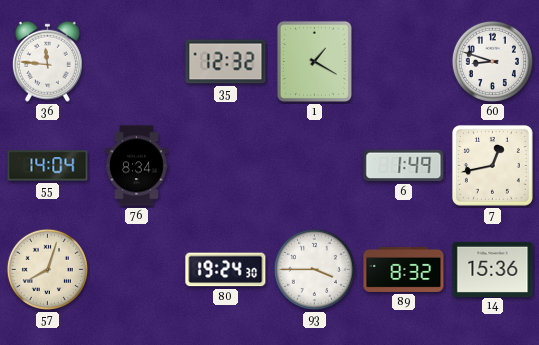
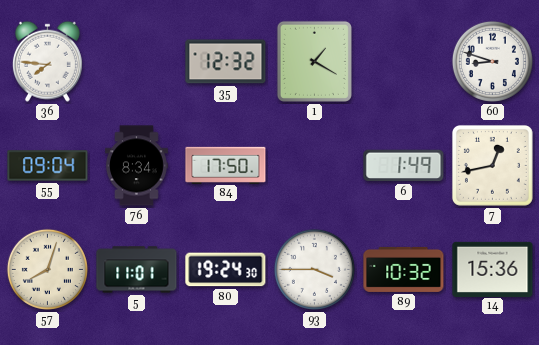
36: 11:46 -> 7:46 (47, 61)
55: 14:04 -> 09:04 (48, 166)
84: none -> 17:50 (226, 165)
5: none -> 11:01 (137, 270)
89: 8:32 -> 10:32 (404, 269)
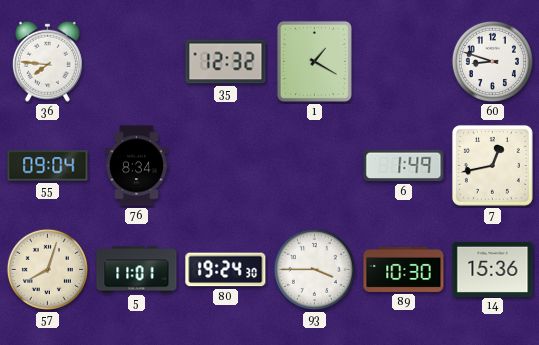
84: 17:50 -> none (226, 165)
89: 10:32 -> 10:30 (404, 269)
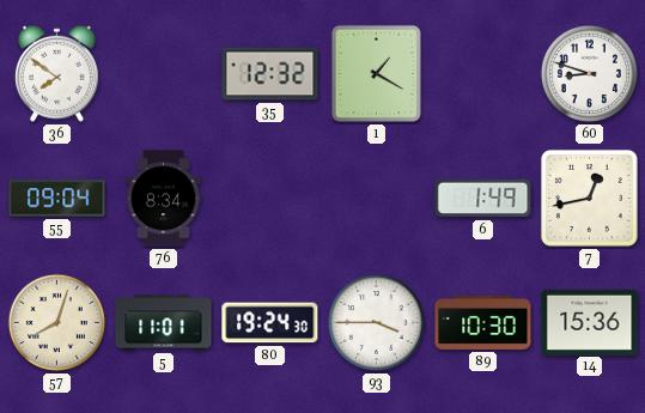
36: 7:46 -> 7:51 (56, 73)
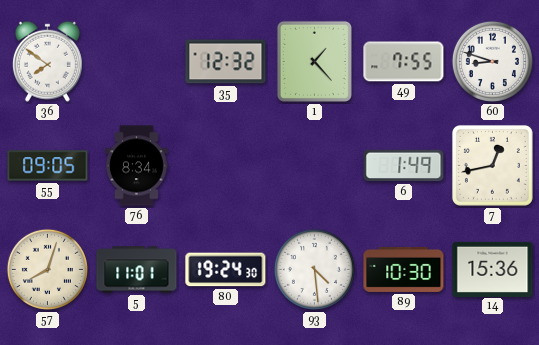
1: 1:20 -> 1:23 (314, 61)
49: none -> 7:55 (404, 62)
55: 09:04 -> 09:05 (48, 166)
93: 3:45 -> 4:29 (314, 269)
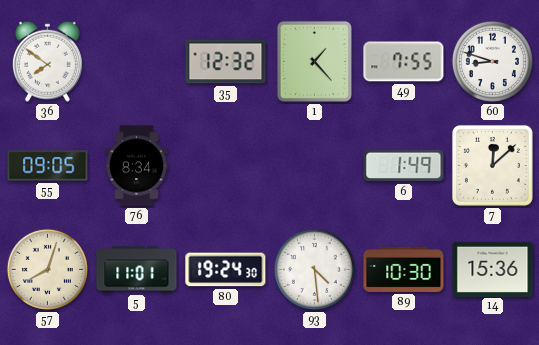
7: 12:43 -> 12:08 (492, 165)
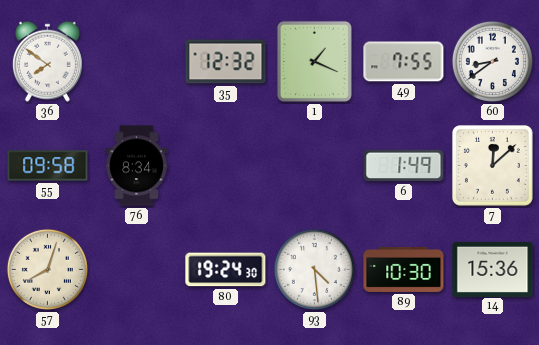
1: 1:23 -> 1:19 (314, 61)
60: 8:48 -> 8:39 (492, 61)
55: 09:05 -> 09:58 (48, 166)
5: 11:01 -> none (137, 270)
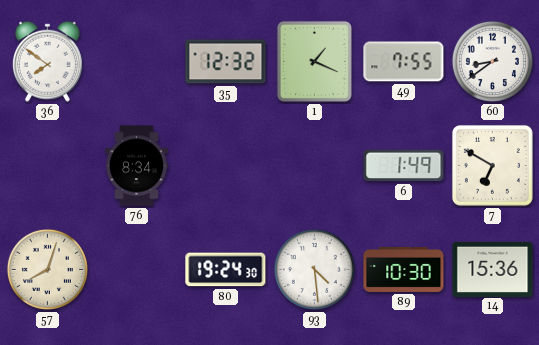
55: 09:58 -> none (48, 166)
7: 12:08 -> 6:50 (492, 165)
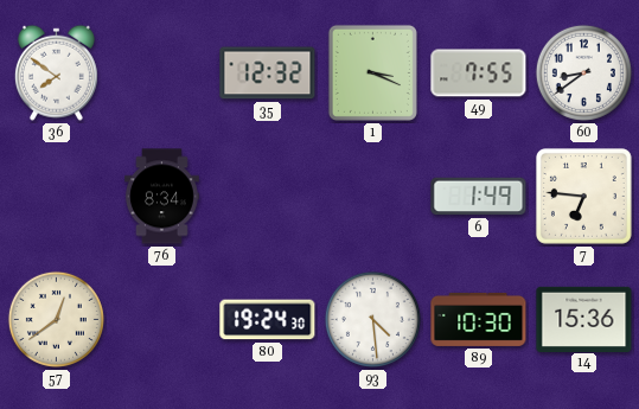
1: 1:19 -> 3:19 (372, 72)
7: 6:50 -> 6:46 (583, 196)
57: 8:03 -> 12:39 (56, 319)
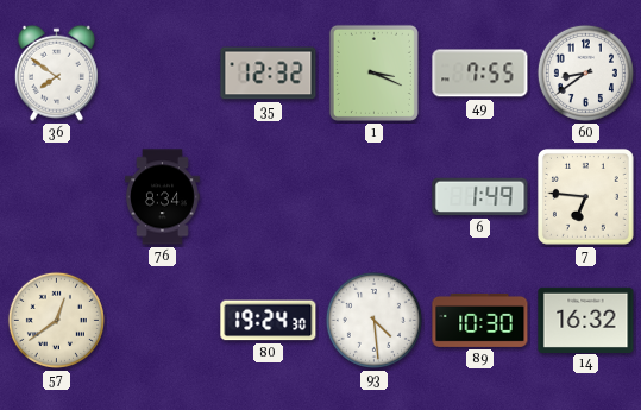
14: 15:36 -> 16:32 (586, 320)
